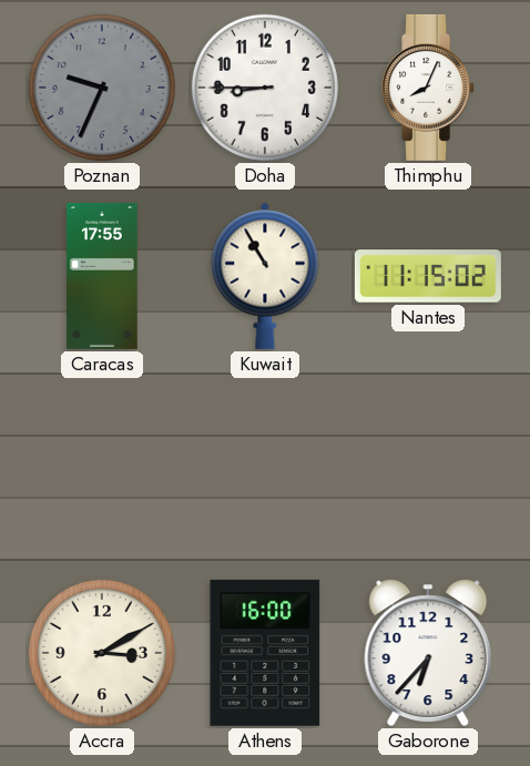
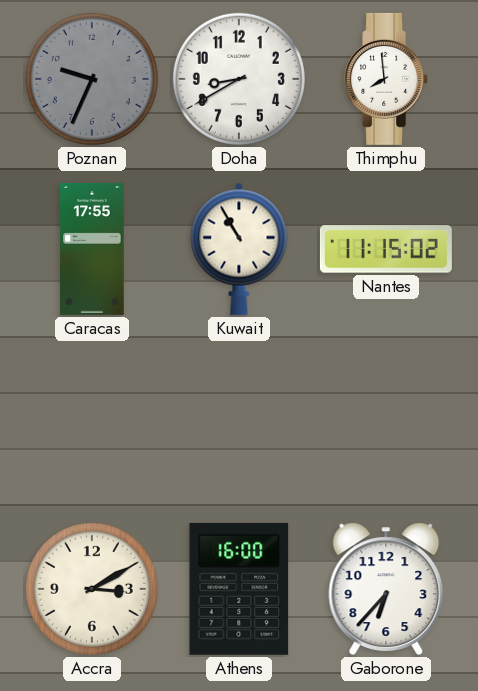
Doha: 8:45 -> 8:40 (239, 79)
Thimphu: 8:04 -> 7:59 (387, 79)
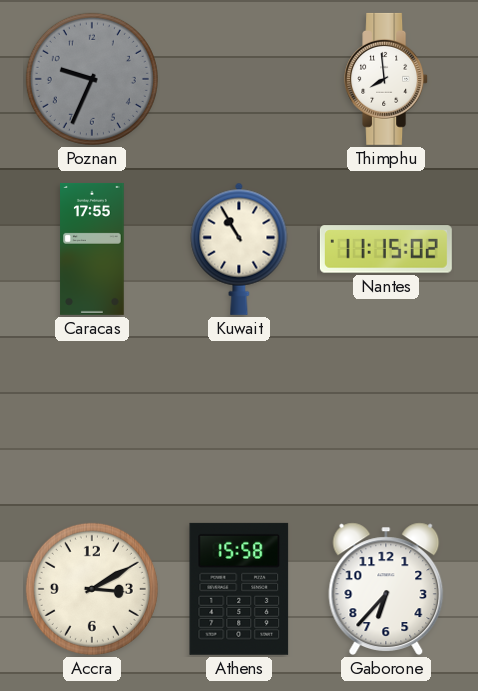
Doha: 8:40 -> none (239, 79)
Athens: 16:00 -> 15:58 (239, 589)
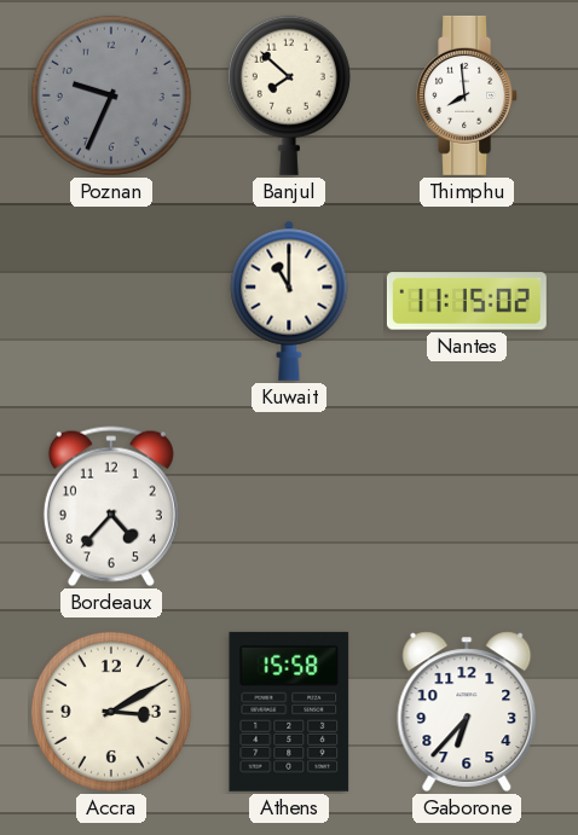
Banjul: none -> 7:52 (289, 95)
Caracas: 17:55 -> none (92, 249)
Kuwait: 10:55 -> 11:00 (289, 301)
Bordeaux: none -> 4:37 (111, 506)
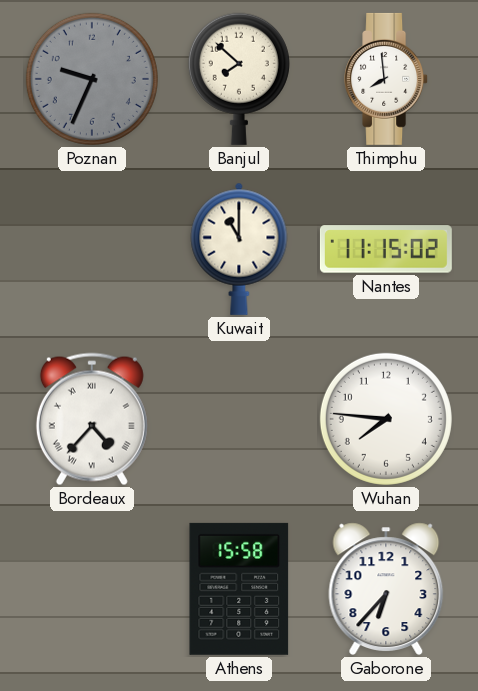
Bordeaux numerals: Arabic -> Roman (92, 419)
Wuhan: none -> 7:46 (386, 419)
Accra: 3:10 -> none (111, 712)
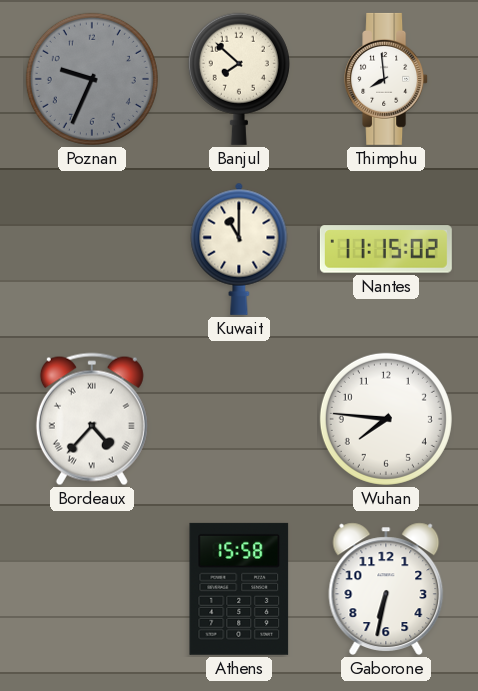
Gaborone: 6:37 -> 6:32 (386, 589)
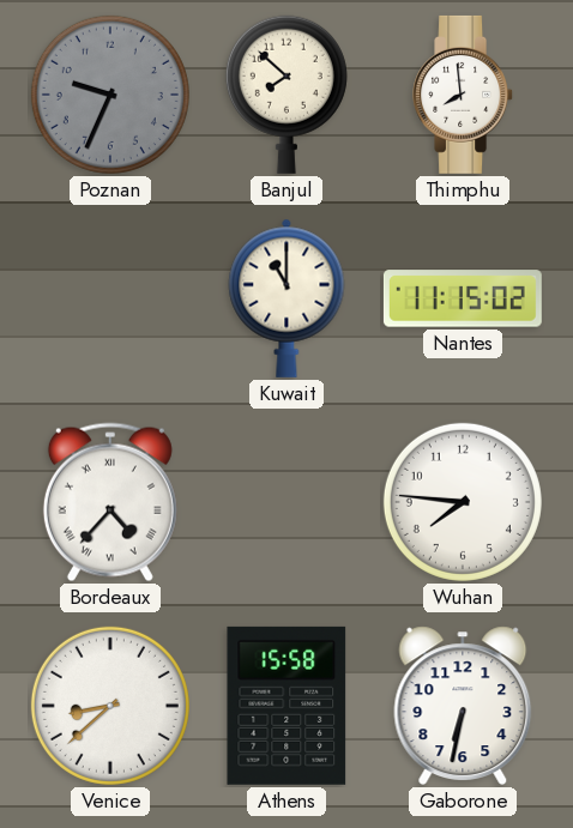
Venice: none -> 8:38 (110, 706)
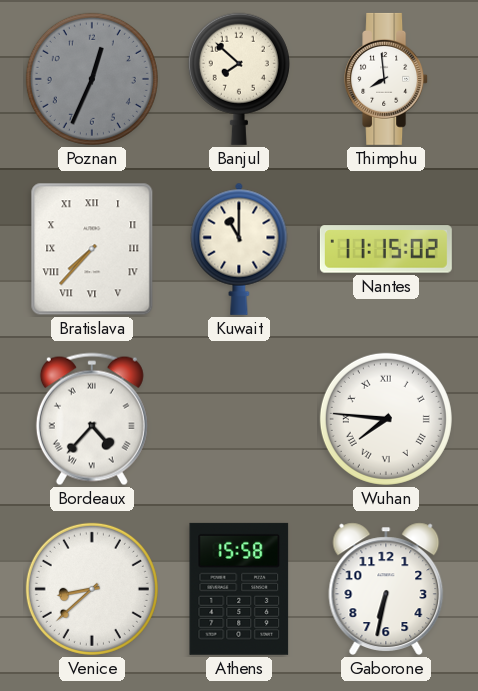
Poznan: 9:34 -> 12:34 (92, 79)
Bratislava: none -> 7:37 (92, 249)
Wuhan numerals: Arabic -> Roman (386, 419)
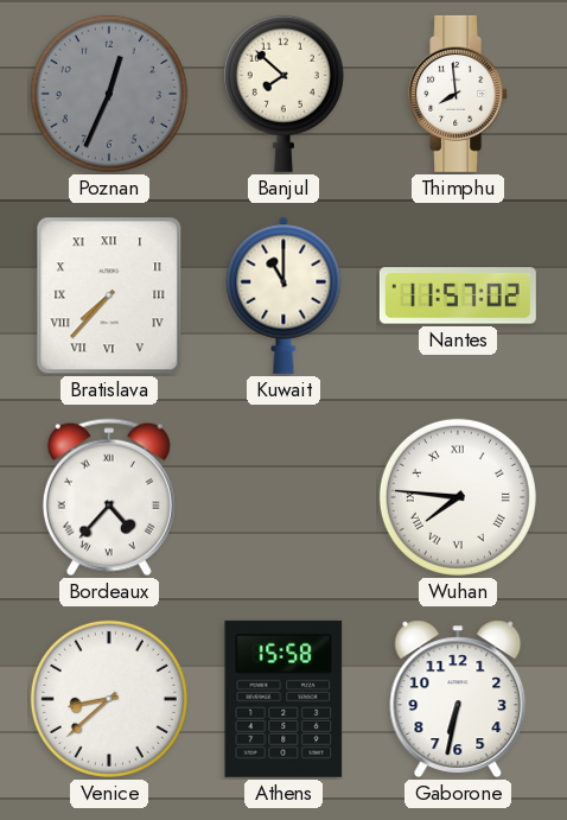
Nantes: 11:15 -> 11:57 (458, 295)
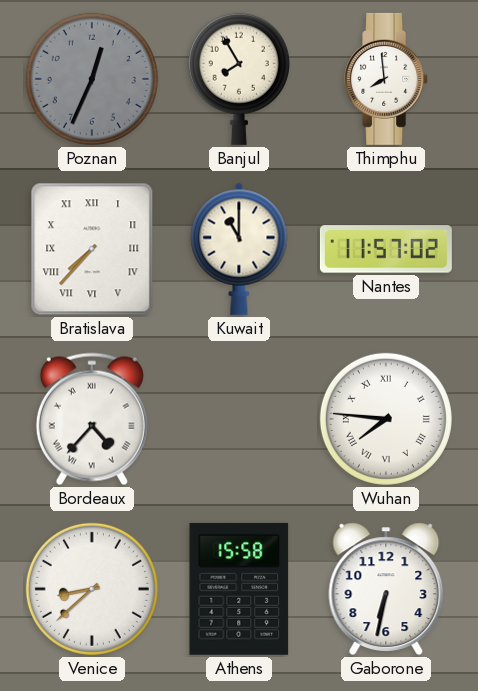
Banjul: 7:52 -> 7:55 (239, 79)
